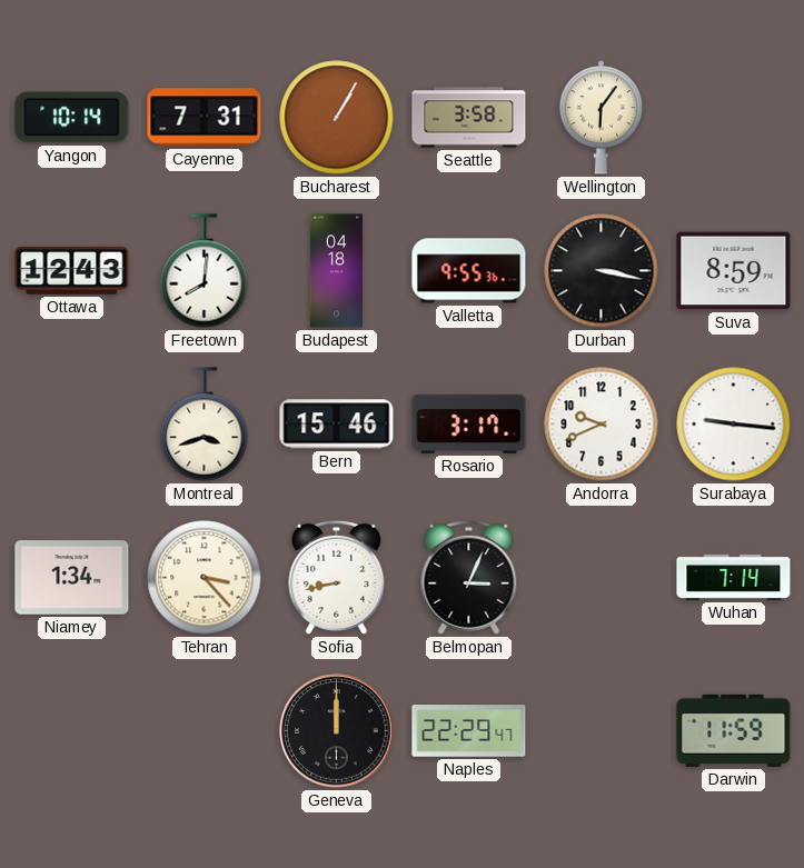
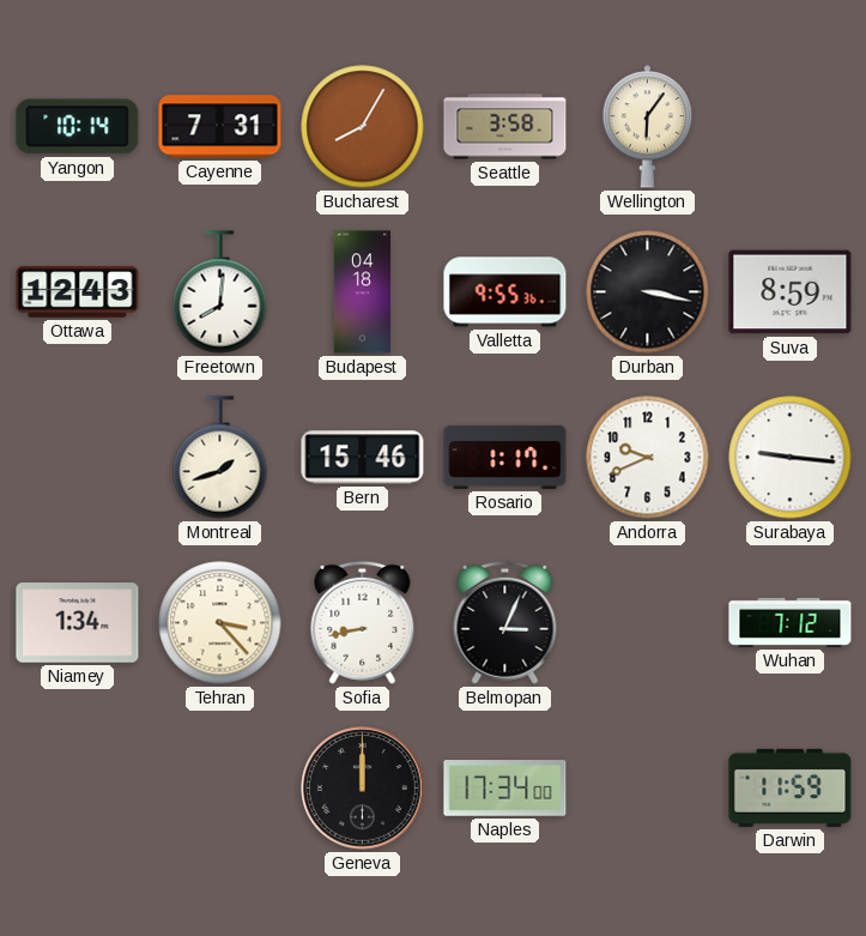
Bucharest: 1:05 -> 8:05 (363, 127)
Montreal: 3:42 -> 1:42 (220, 458)
Rosario: 3:17 -> 1:17 (505, 457)
Wuhan: 7:14 -> 7:12 (791, 622)
Naples: 22:29 -> 17:34 (505, 789)
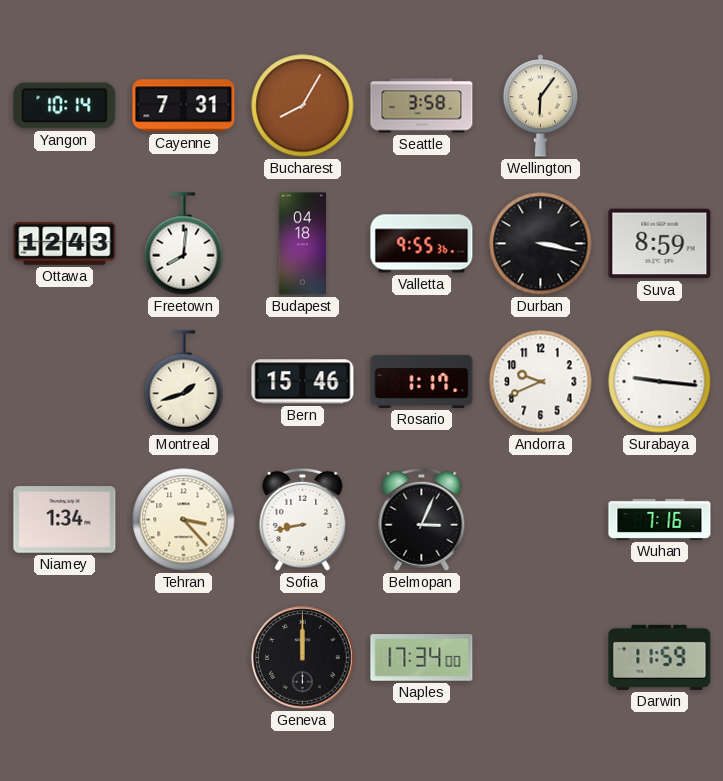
Wuhan: 7:12 -> 7:16 (660, 519)
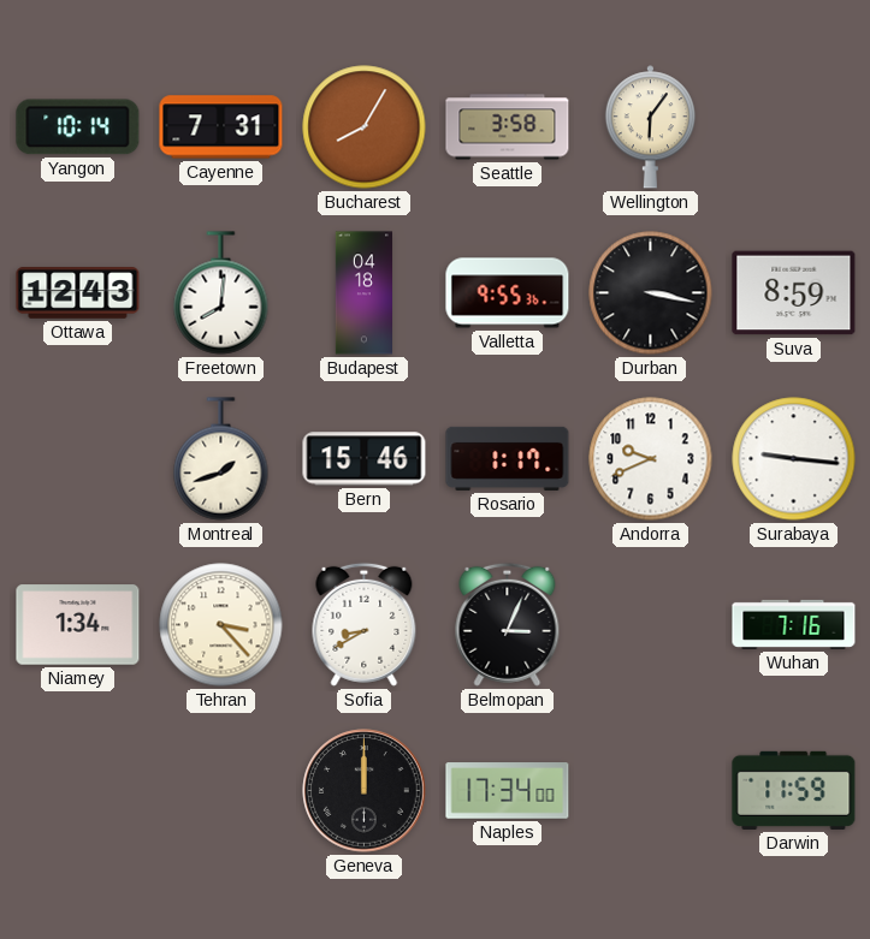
Sofia: 8:43 -> 8:40 (365, 624)
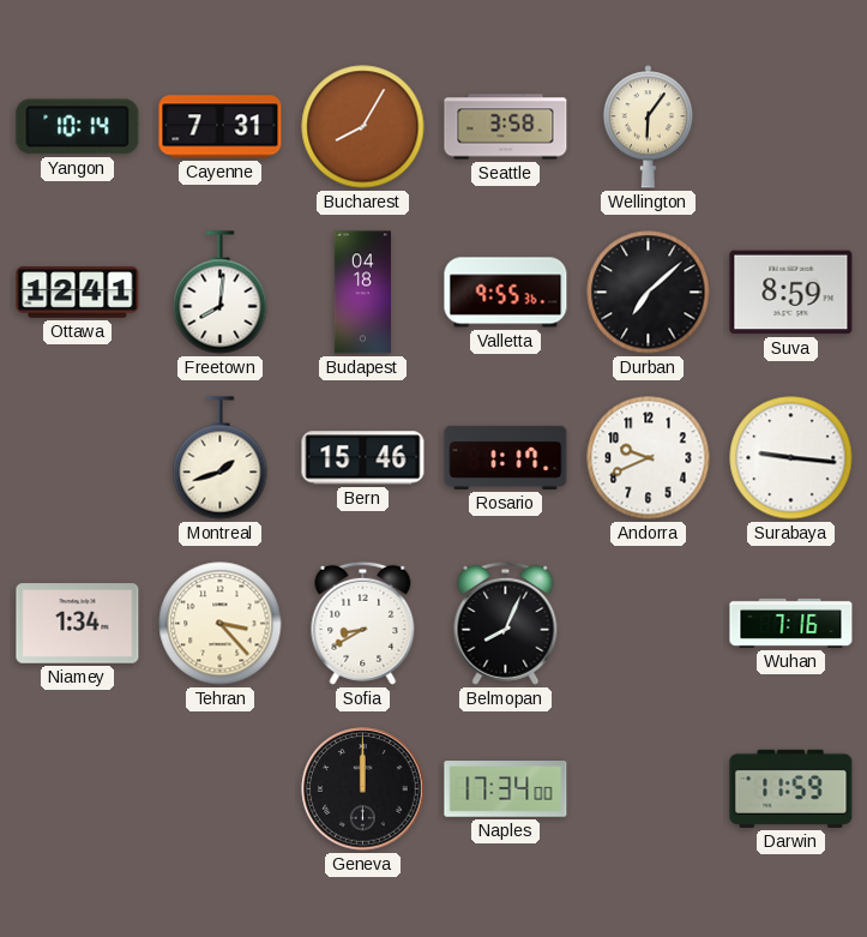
Ottawa: 12:43 -> 12:41 (78, 293)
Durban: 3:17 -> 7:08 (649, 293)
Belmopan: 3:04 -> 8:04 (506, 623)
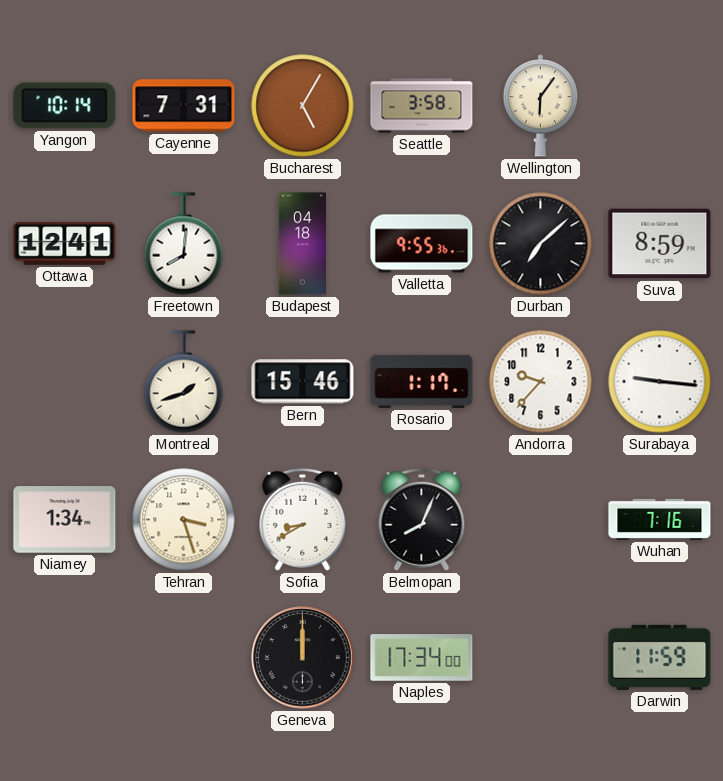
Bucharest: 8:05 -> 5:05 (303, 106)
Andorra: 9:41 -> 9:37 (541, 382)
Tehran: 3:23 -> 3:27 (184, 520)
